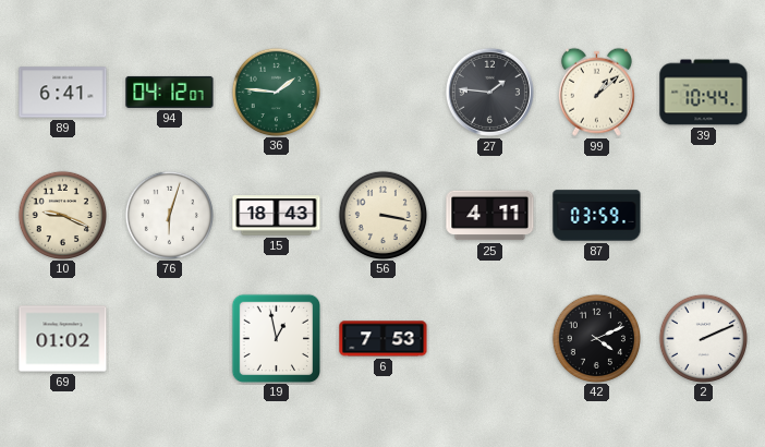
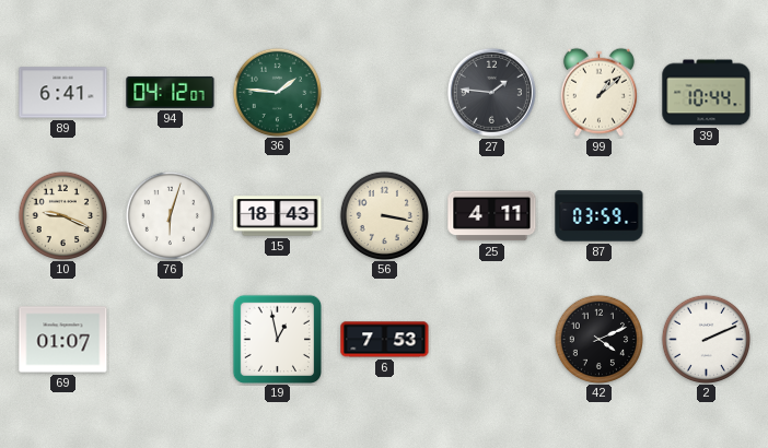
69: 01:02 -> 01:07 (63, 340)
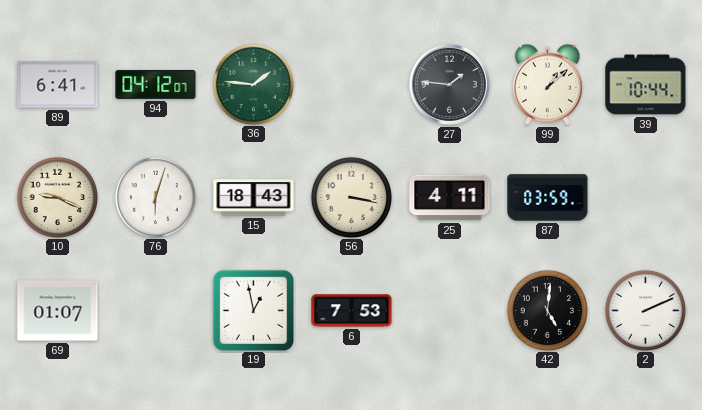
42: 4:11 -> 5:01 (547, 310)
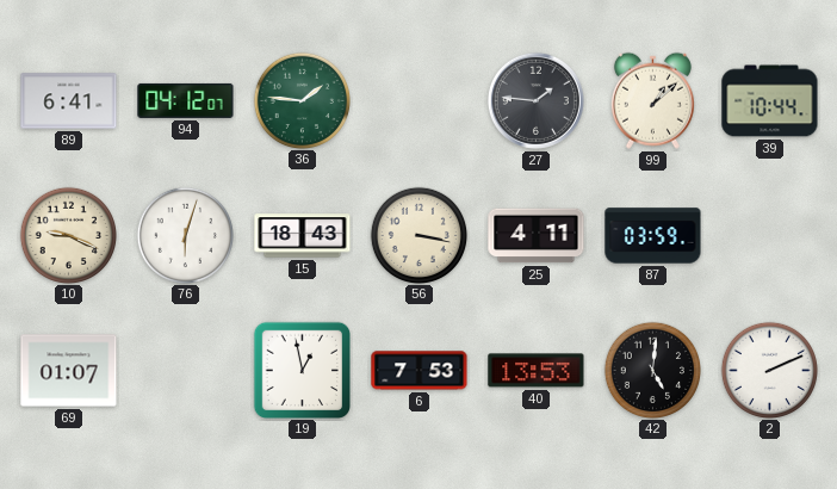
40: none -> 13:53 (537, 371)
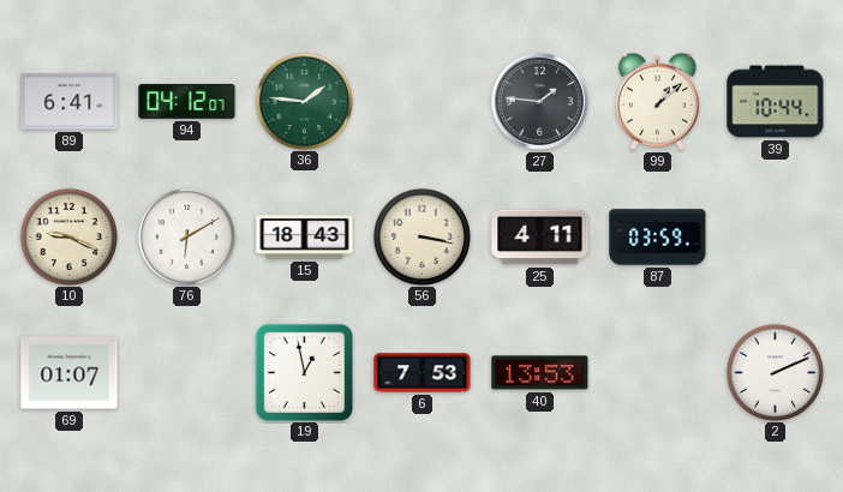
76: 6:03 -> 6:10 (186, 236)
42: 5:01 -> none (652, 370)
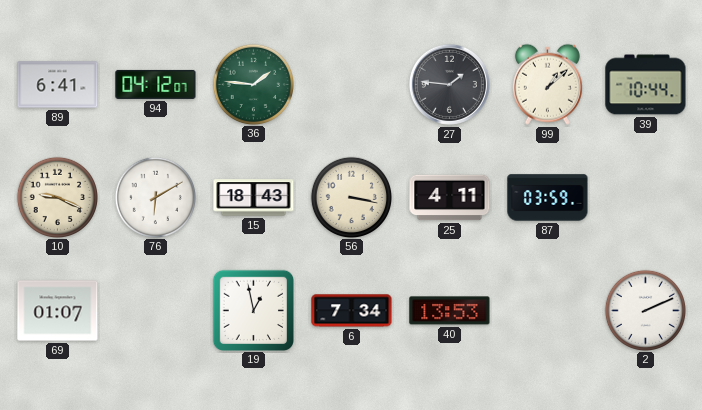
6: 7:53 -> 7:34 (352, 311)
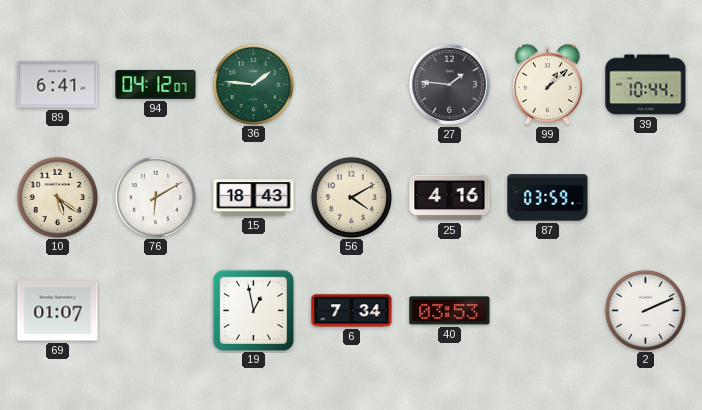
10: 9:19 -> 5:21 (57, 197)
56: 3:17 -> 4:10 (351, 197)
25: 4:11 -> 4:16 (450, 198)
40: 13:53 -> 03:53 (450, 311)
